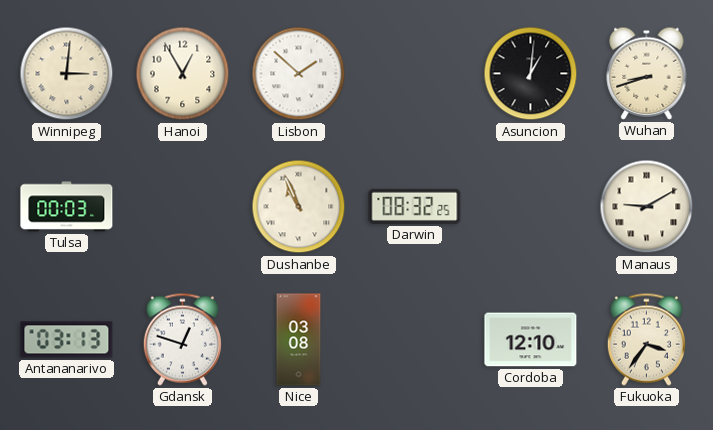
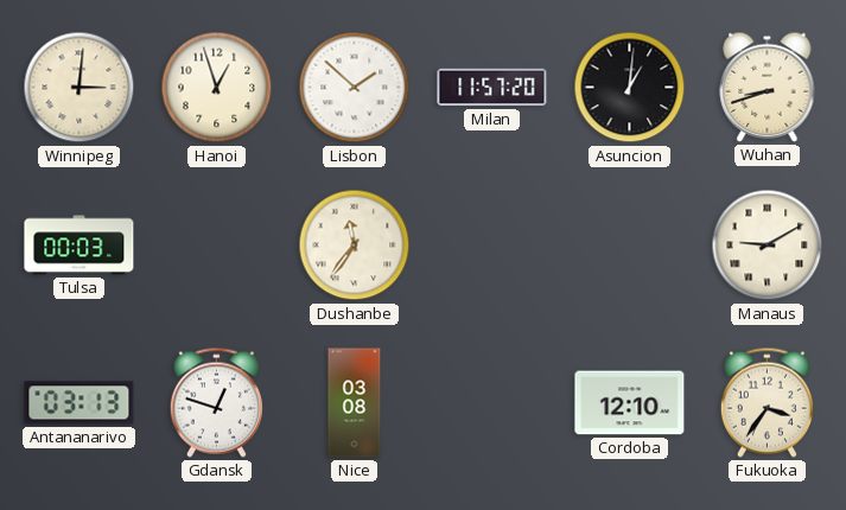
Hanoi: 12:55 -> 12:57 (217, 88)
Milan: none -> 11:57 (492, 88)
Dushanbe: 10:56 -> 11:36 (355, 246)
Darwin: 08:32 -> none (415, 206)
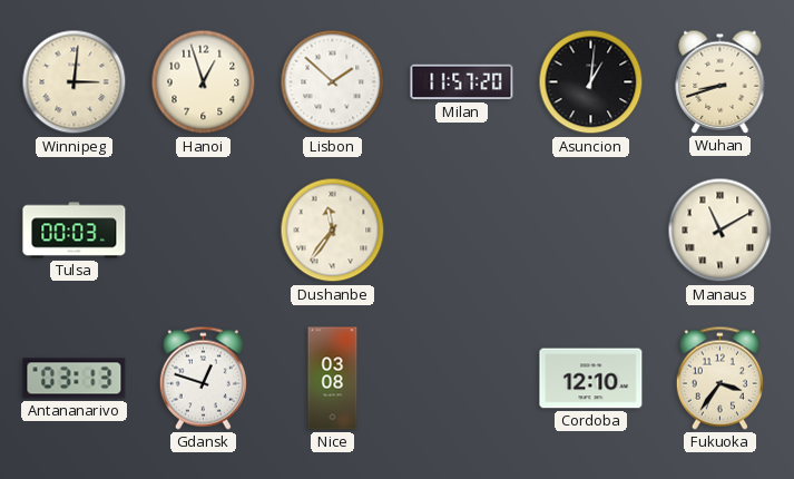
Manaus: 9:10 -> 11:10 (721, 231)
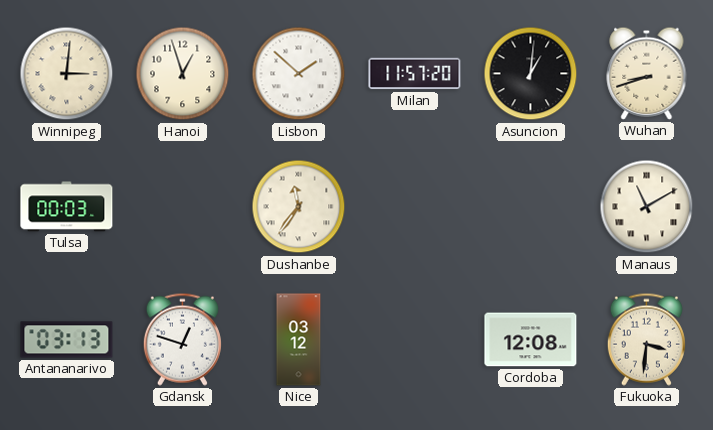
Nice: 03:08 -> 03:12 (299, 340)
Cordoba: 12:10 -> 12:08 (531, 340)
Fukuoka: 3:36 -> 3:31 (646, 339)
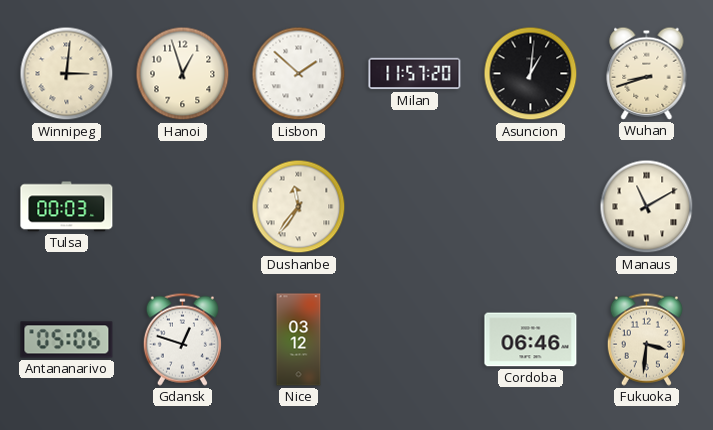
Antananarivo: 03:13 -> 05:06 (67, 340)
Cordoba: 12:08 -> 06:46 (531, 340)
